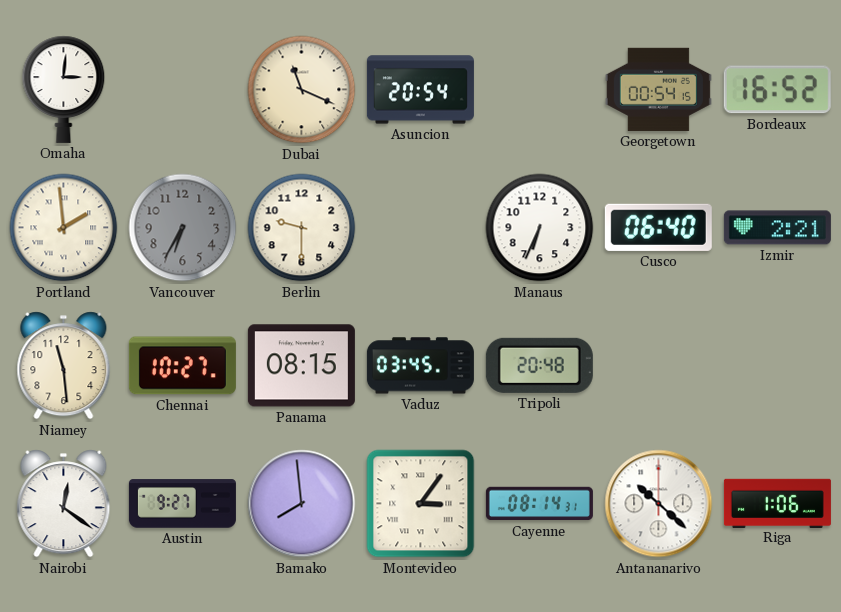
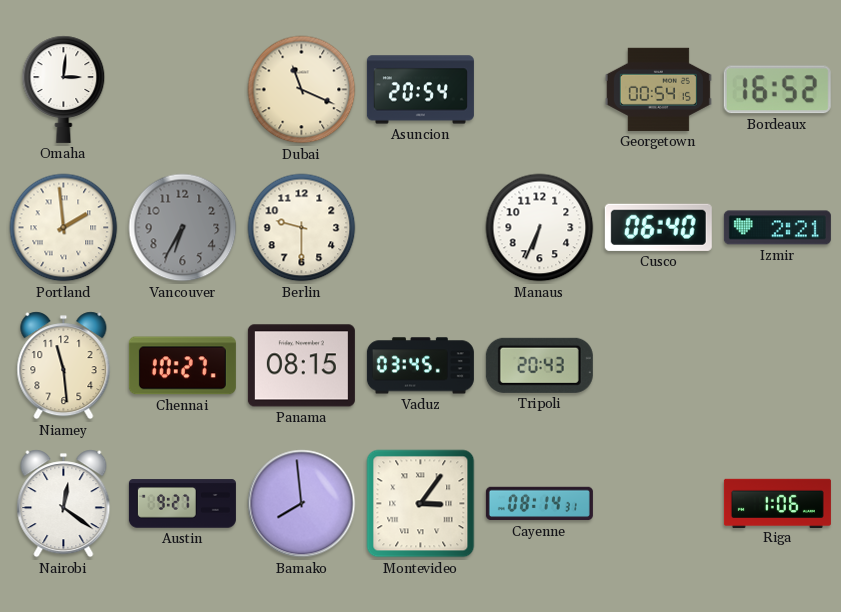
Tripoli: 20:48 -> 20:43 (539, 365)
Antananarivo: 10:22 -> none (659, 504)
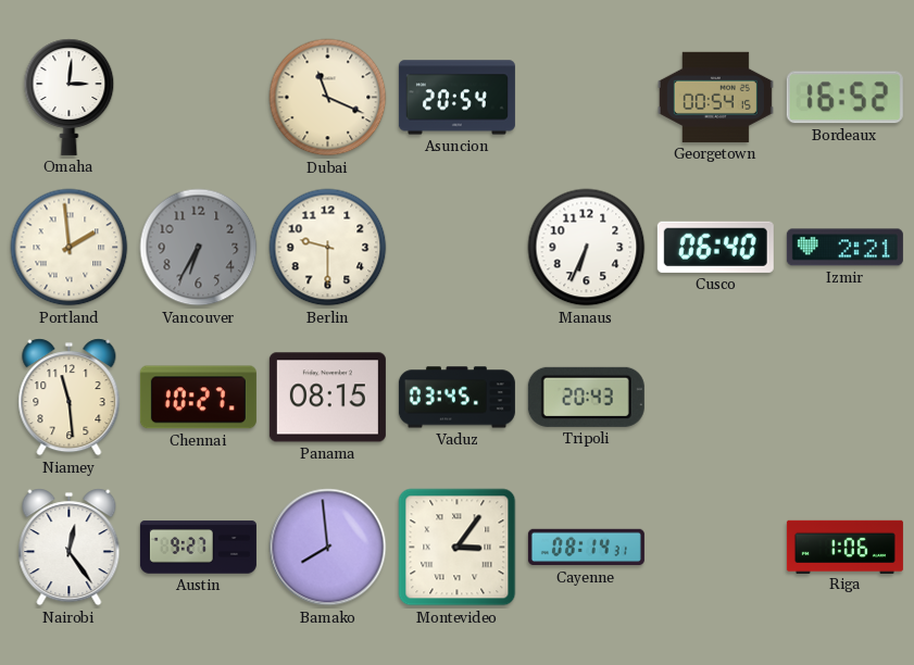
Nairobi: 12:21 -> 12:24 (70, 548)
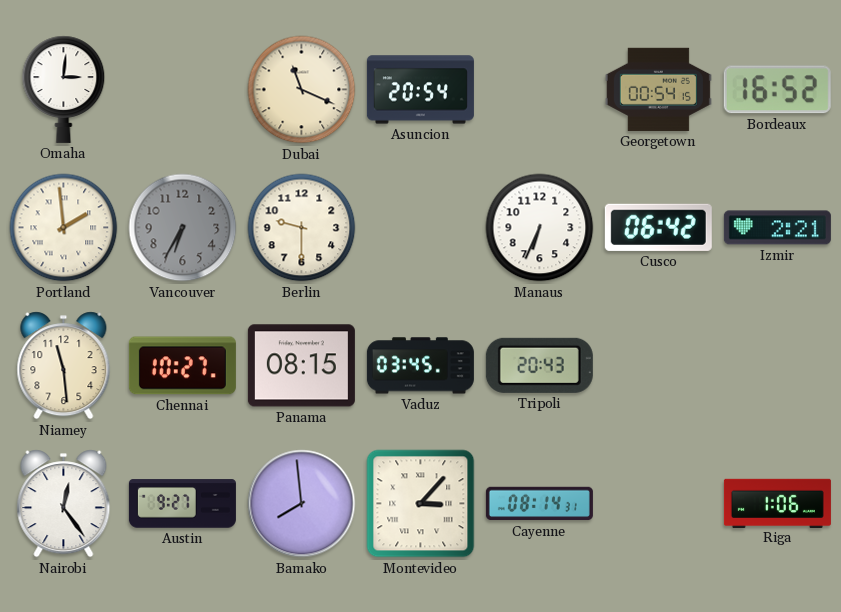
Cusco: 06:40 -> 06:42 (658, 227)
Montevideo: 3:06 -> 3:07 (421, 504)
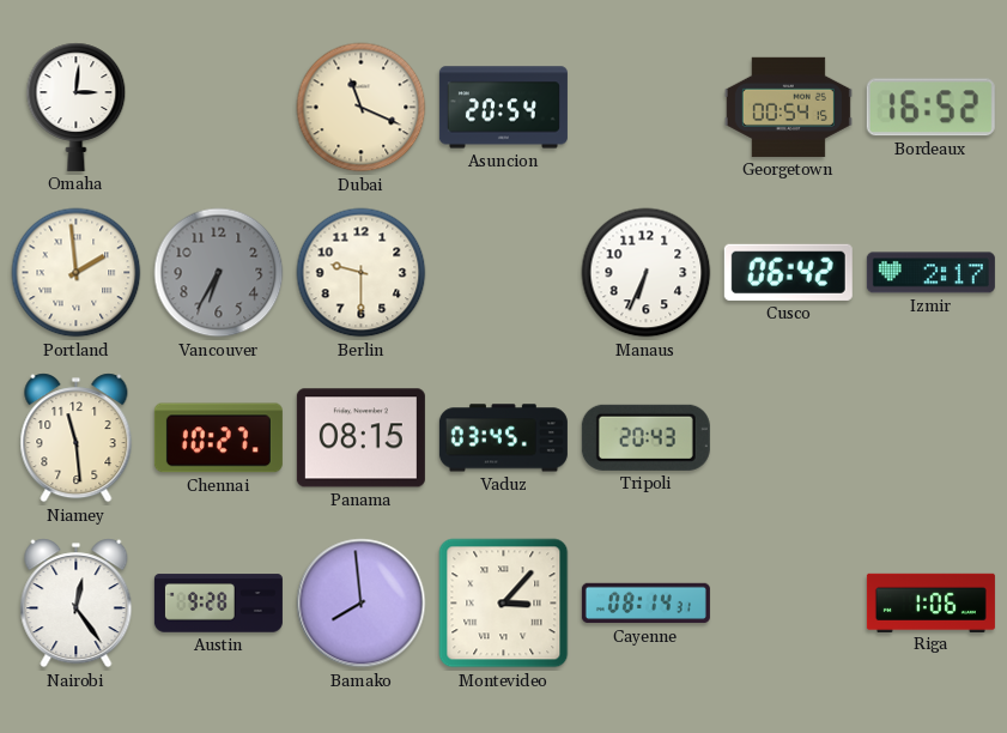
Izmir: 2:21 -> 2:17 (930, 273)
Austin: 9:27 -> 9:28 (218, 604)
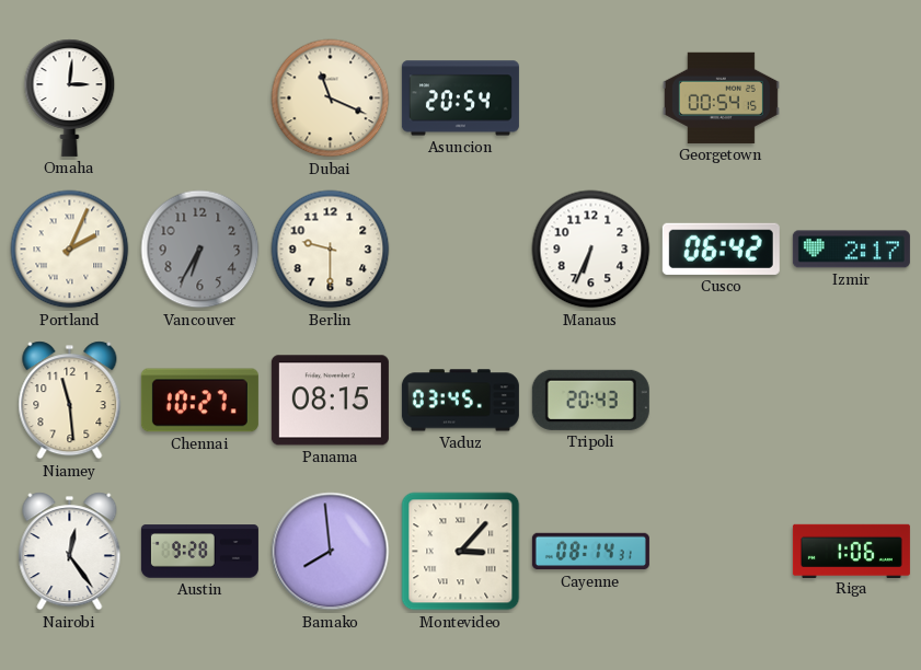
Bordeaux: 16:52 -> none (930, 108)
Portland: 1:59 -> 2:04 (70, 250)
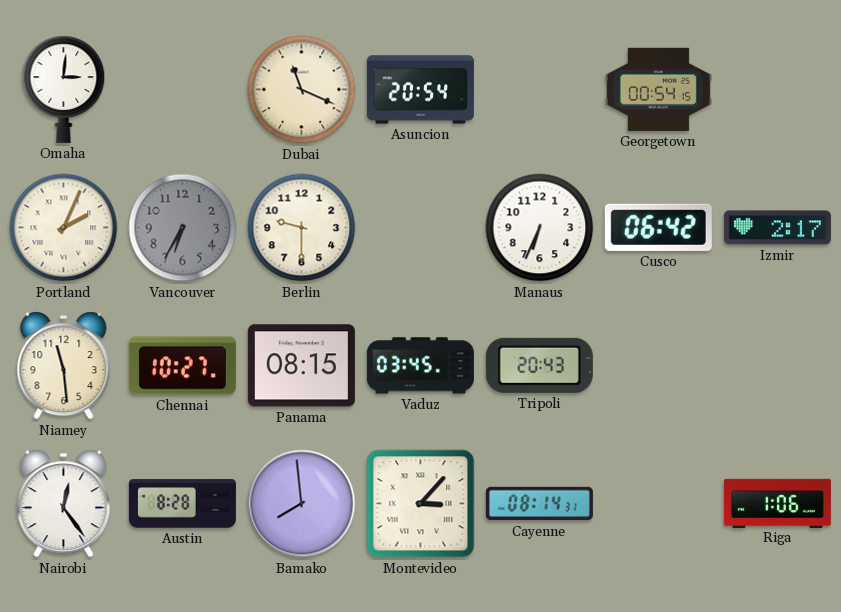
Austin: 9:28 -> 8:28 (182, 504)
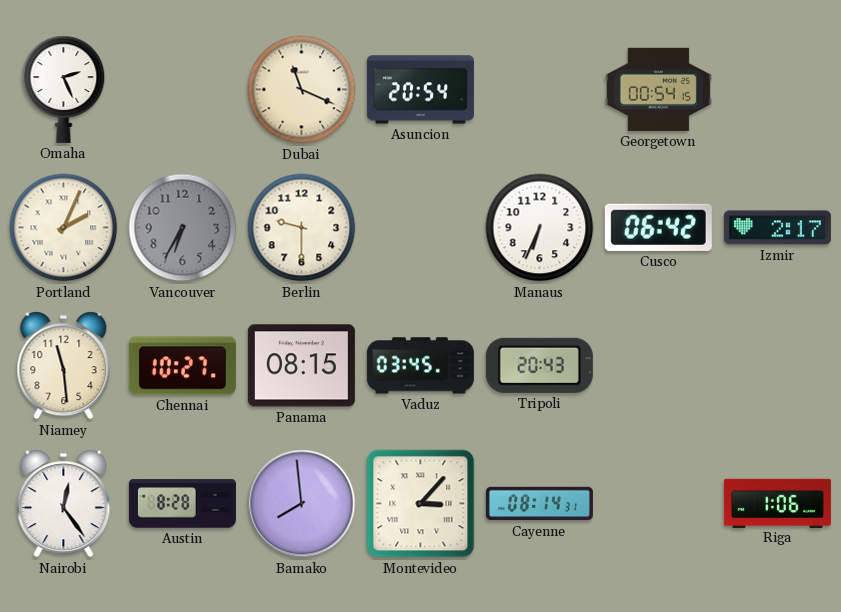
Omaha: 3:01 -> 2:26 (64, 89)
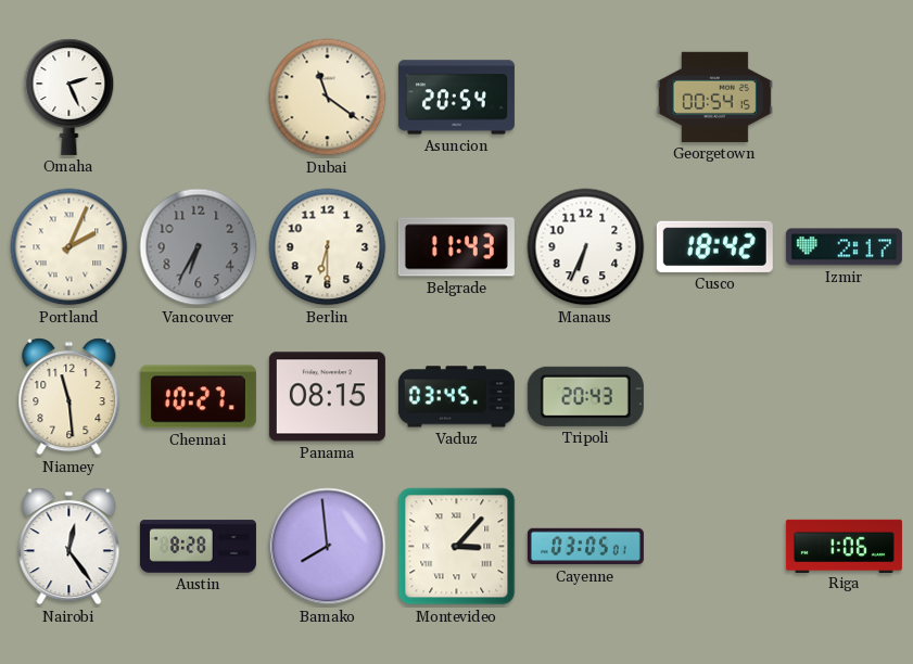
Dubai: 11:19 -> 11:21 (328, 98)
Berlin: 9:30 -> 6:30 (328, 247)
Belgrade: none -> 11:43 (456, 247)
Cusco: 06:42 -> 18:42 (714, 246)
Cayenne: 08:14 -> 03:05 (585, 547)
